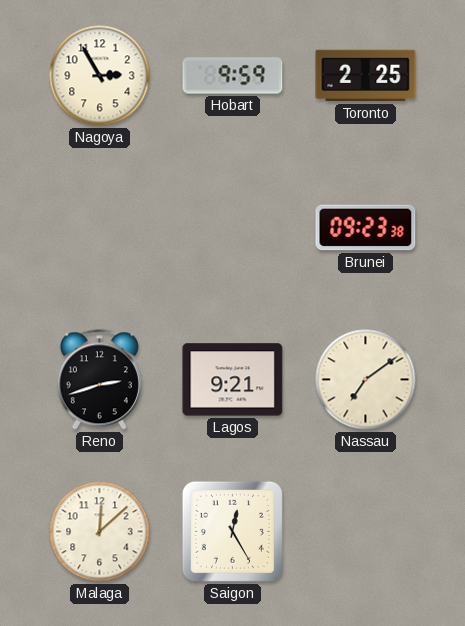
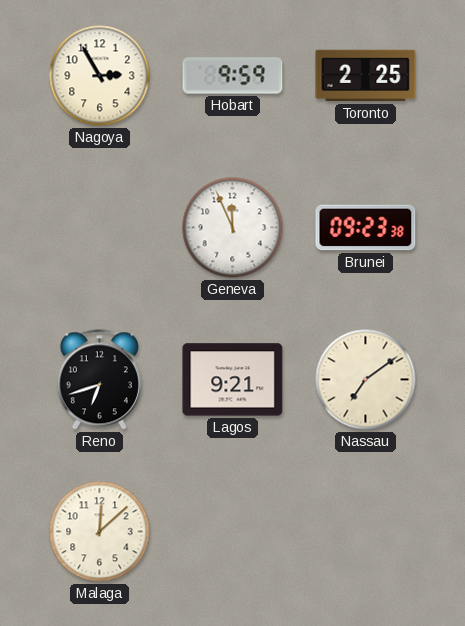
Geneva: none -> 11:56 (233, 228)
Reno: 2:42 -> 6:42 (99, 380)
Saigon: 12:25 -> none (232, 531)
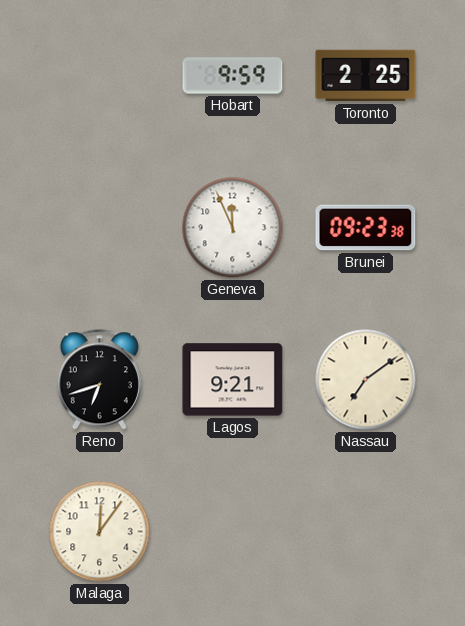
Nagoya: 2:55 -> none (100, 76)
Malaga: 12:08 -> 12:06 (100, 532)
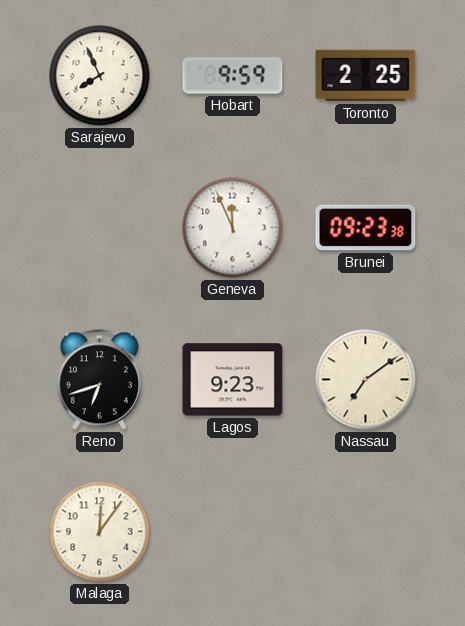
Sarajevo: none -> 7:56 (100, 76)
Lagos: 9:21 -> 9:23 (233, 380)
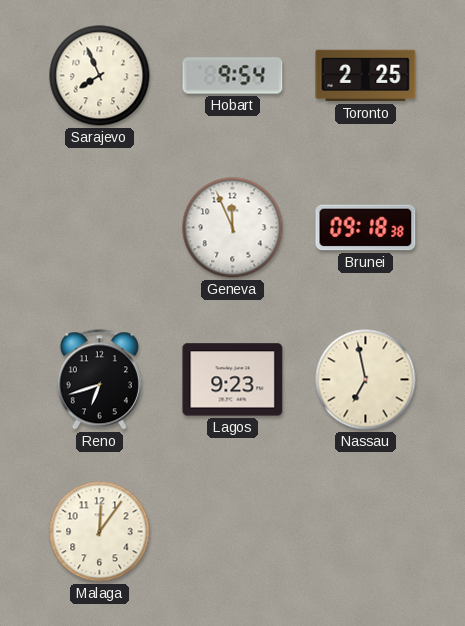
Hobart: 9:59 -> 9:54 (233, 76)
Brunei: 09:23 -> 09:18 (366, 228)
Nassau: 7:09 -> 6:58 (366, 380)
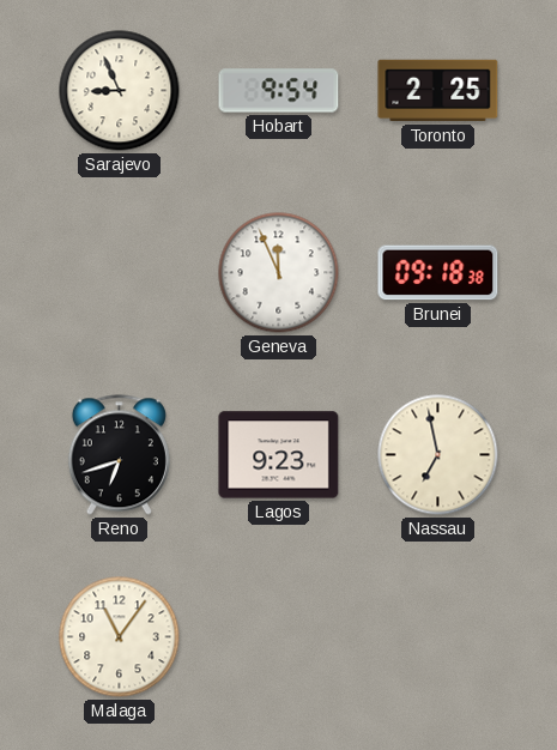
Sarajevo: 7:56 -> 8:56 (120, 91)
Malaga: 12:06 -> 11:06 (120, 637)
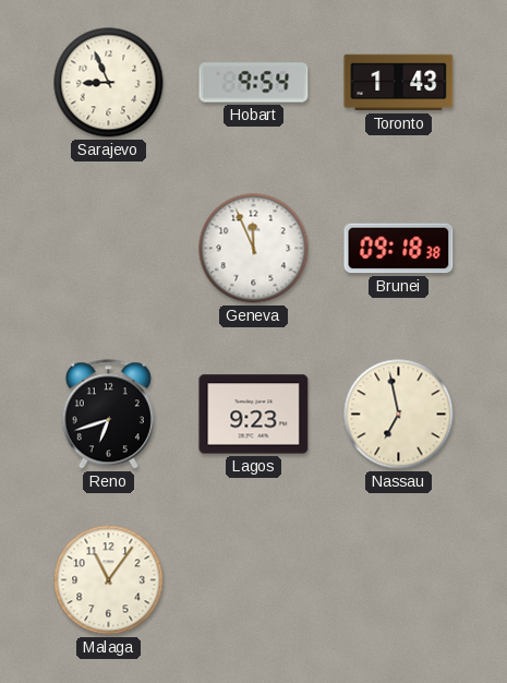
Toronto: 2:25 -> 1:43 (399, 83)
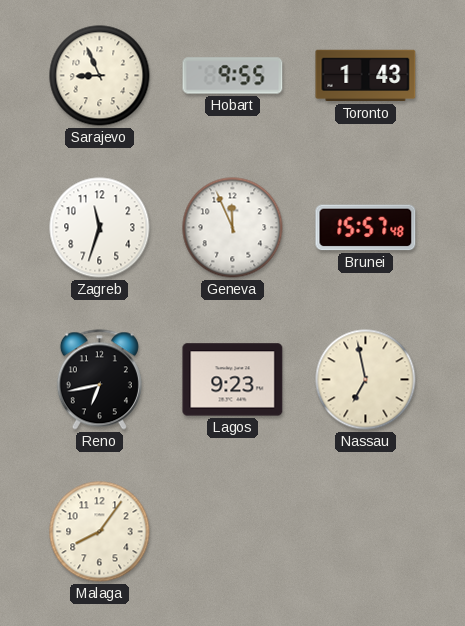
Hobart: 9:54 -> 9:55 (233, 76)
Zagreb: none -> 11:33 (100, 228)
Brunei: 09:18 -> 15:57 (366, 228)
Reno: 6:42 -> 6:43 (99, 380)
Malaga: 11:06 -> 8:06 (100, 532)
